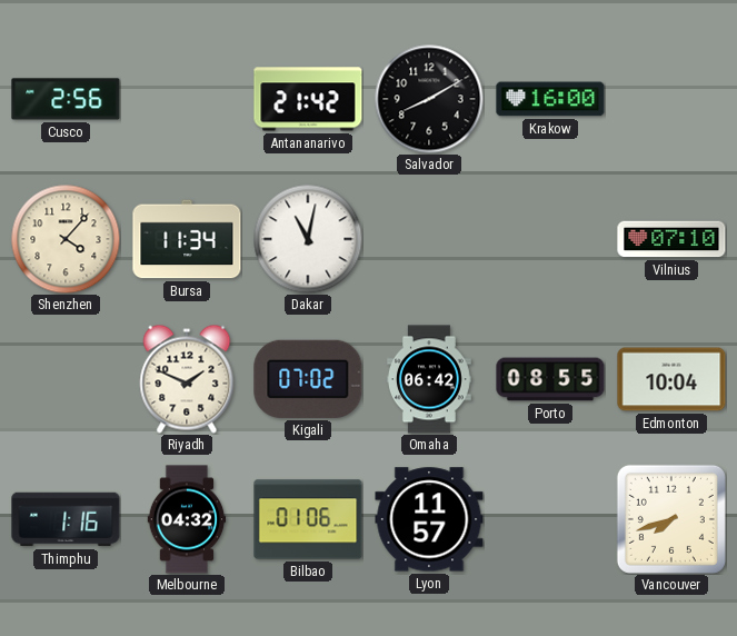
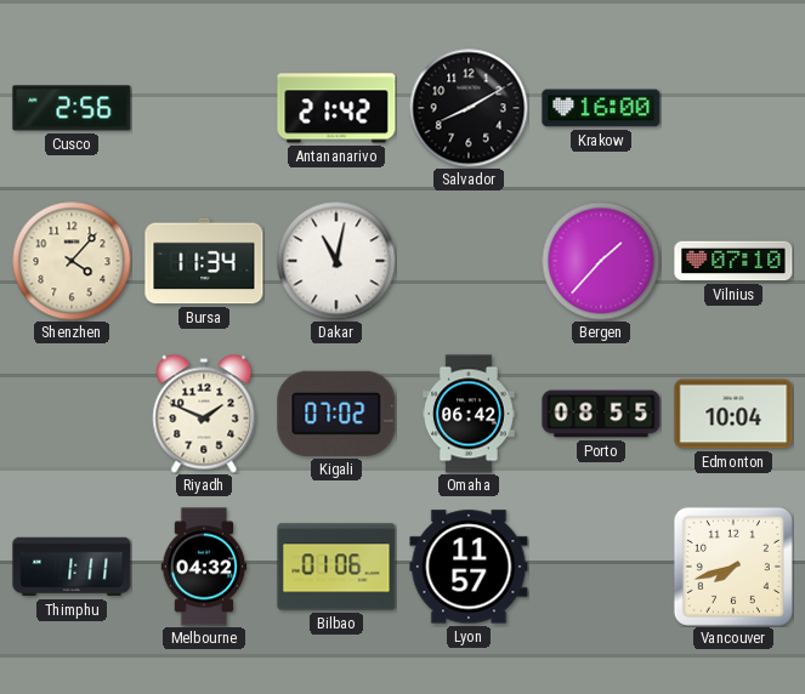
Bergen: none -> 1:37 (601, 261)
Thimphu: 1:16 -> 1:11 (72, 567)
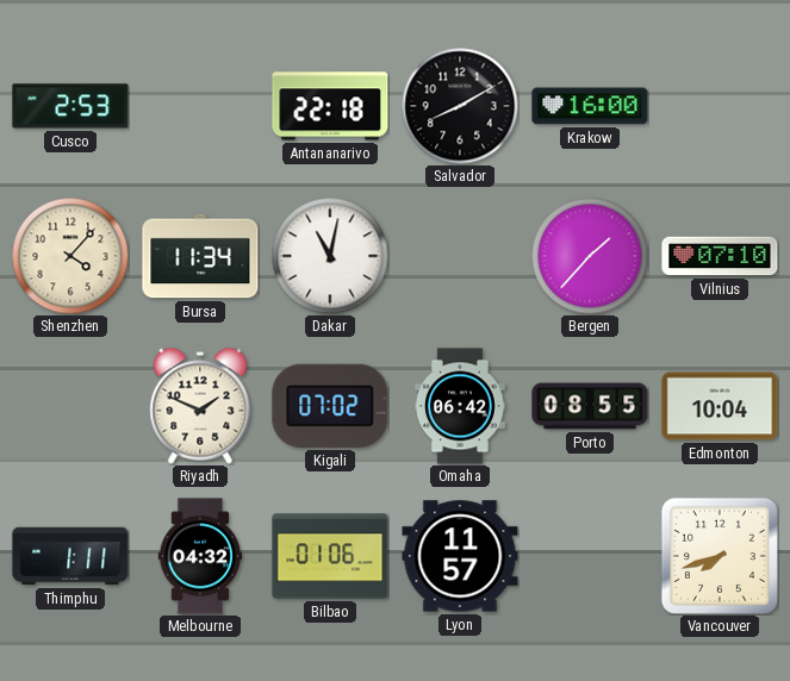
Cusco: 2:56 -> 2:53 (70, 106)
Antananarivo: 21:42 -> 22:18 (330, 106)
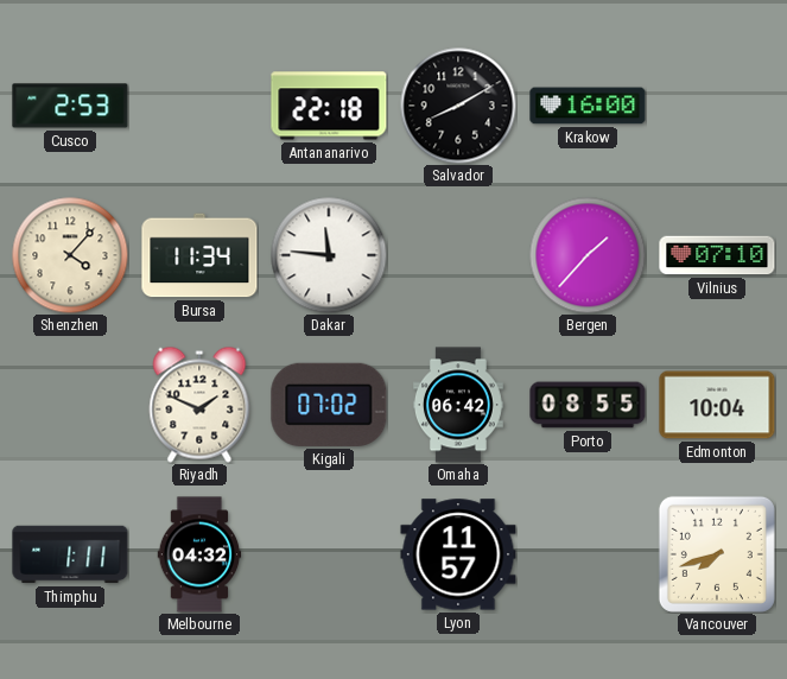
Dakar: 11:02 -> 11:46 (329, 255)
Bilbao: 01:06 -> none (330, 556)
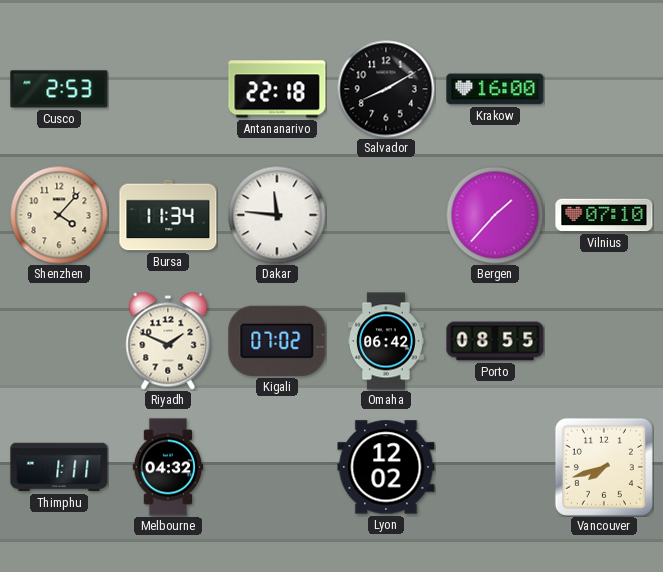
Edmonton: 10:04 -> none (717, 405)
Lyon: 11:57 -> 12:02 (386, 467)
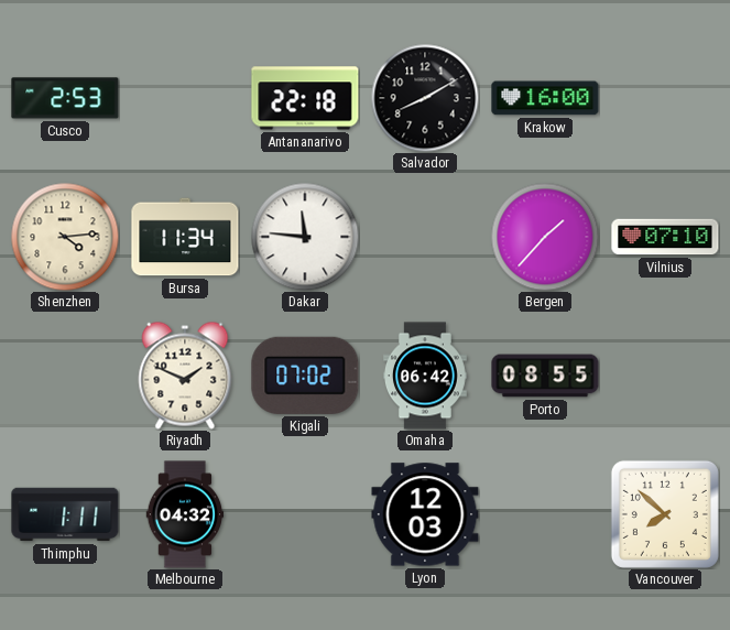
Shenzhen: 4:07 -> 4:14 (65, 237)
Lyon: 12:02 -> 12:03 (425, 514)
Vancouver: 7:42 -> 7:52 (665, 514)
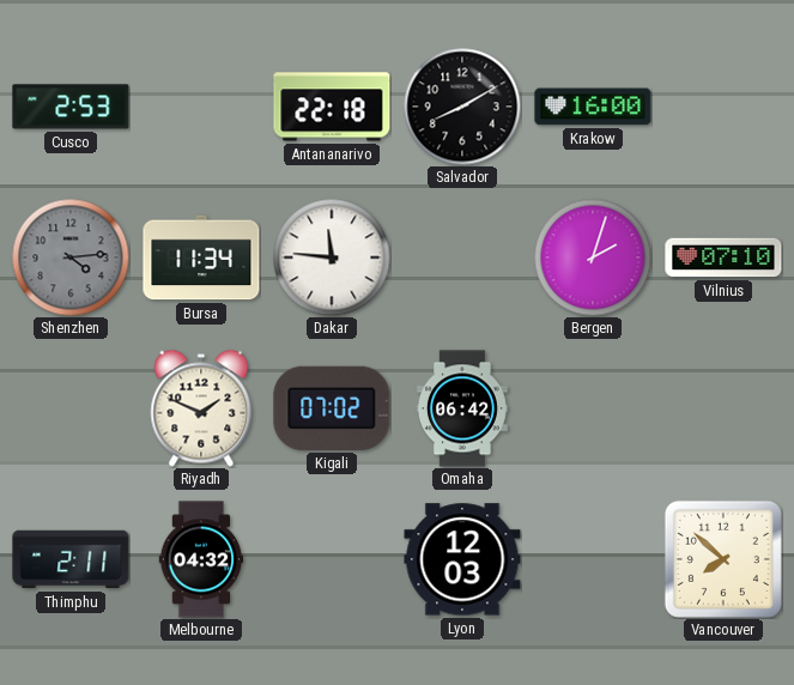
Shenzhen dial: cream -> grey (71, 257)
Bergen: 1:37 -> 2:03 (593, 257)
Porto: 08:55 -> none (545, 376)
Thimphu: 1:11 -> 2:11 (71, 559)
